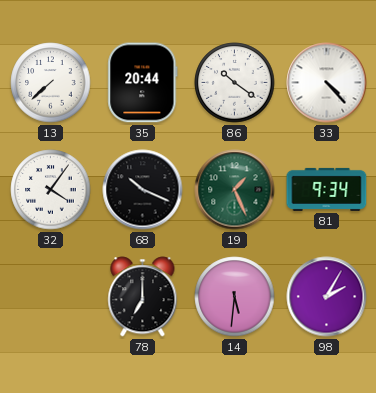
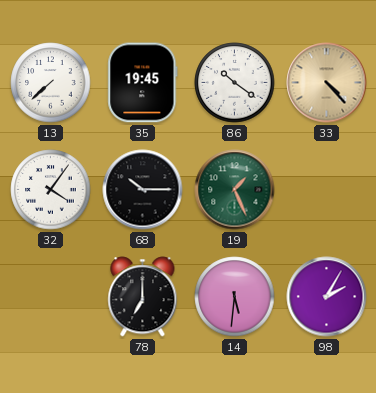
35: 20:44 -> 19:45 (143, 83)
33 dial: white -> champagne (327, 83)
68: 10:19 -> 10:15 (143, 190)
81: 9:34 -> none (327, 189)
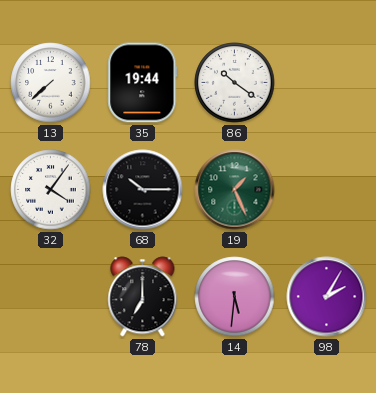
35: 19:45 -> 19:44 (143, 83)
33: 4:23 -> none (327, 83)
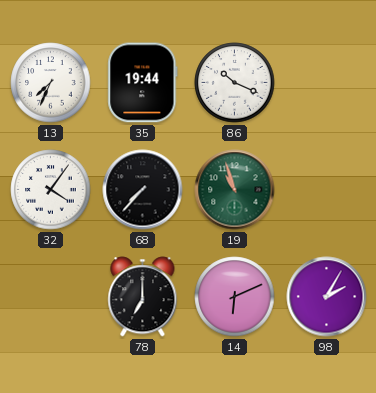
13: 7:38 -> 7:34 (51, 83)
86: 10:21 -> 10:19 (235, 83)
68: 10:15 -> 7:37 (143, 190)
19: 1:26 -> 10:57 (235, 190)
14: 5:31 -> 6:11 (235, 297)
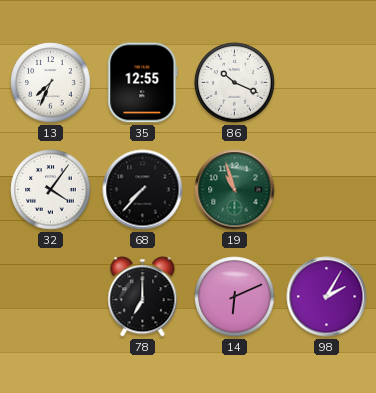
35: 19:44 -> 12:55 (143, 83)
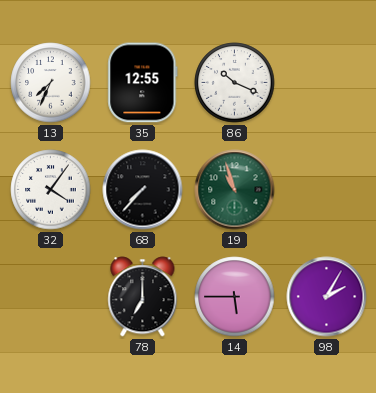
14: 6:11 -> 5:45 (235, 297)
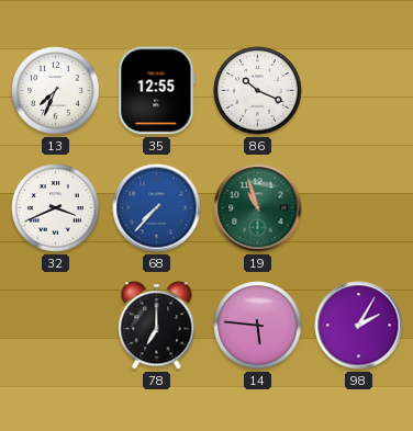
32: 4:06 -> 3:41 (56, 208)
68 dial: black -> blue (157, 208)
14: 5:45 -> 5:46 (258, 326)
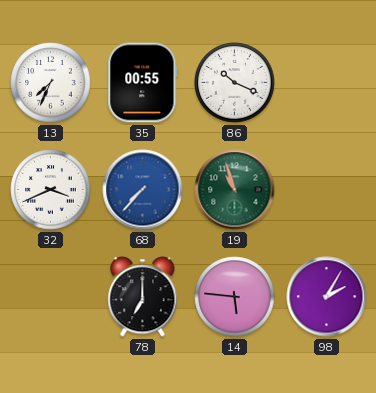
35: 12:55 -> 00:55 (143, 83)
